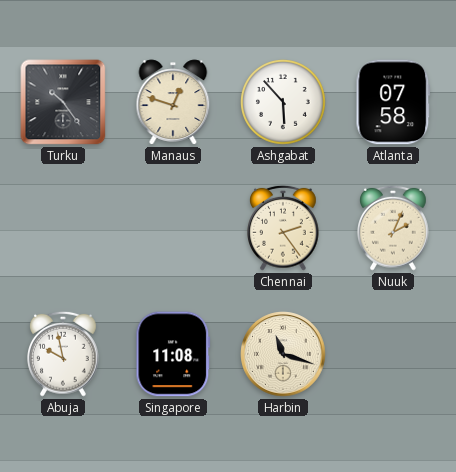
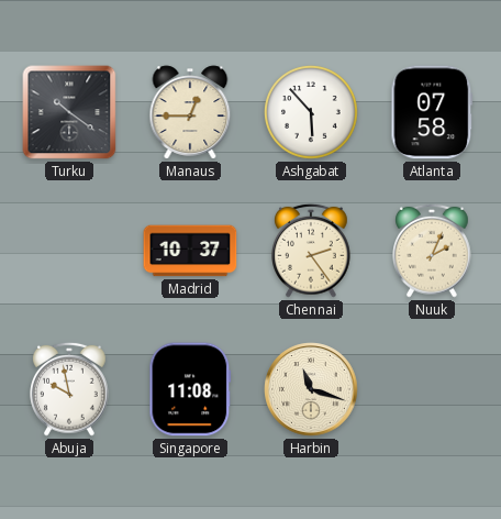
Turku: 10:24 -> 10:21 (69, 112)
Manaus: 12:48 -> 12:45 (190, 112)
Madrid: none -> 10:37 (190, 251)
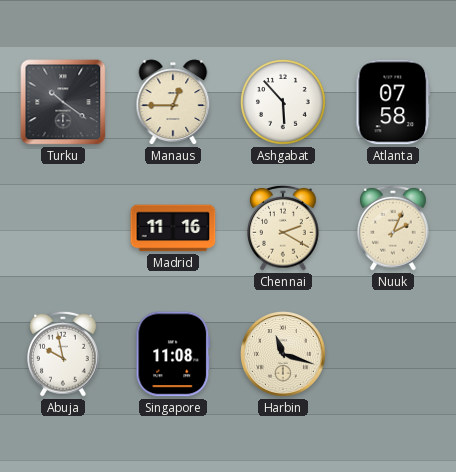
Madrid: 10:37 -> 11:16 (173, 228)
Chennai: 2:24 -> 2:20 (284, 228)
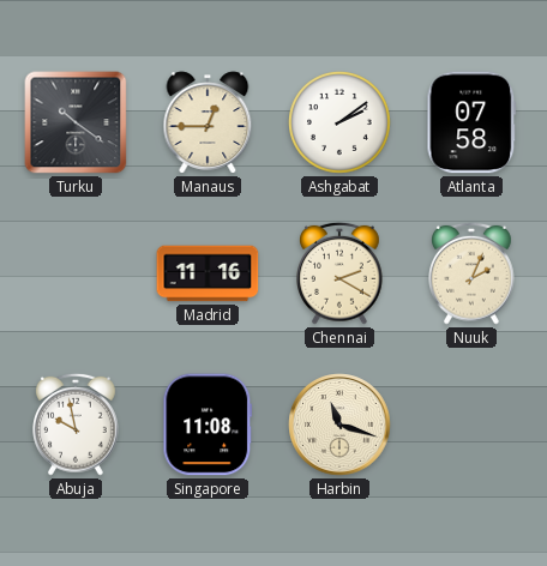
Ashgabat: 5:53 -> 2:09 (341, 124)
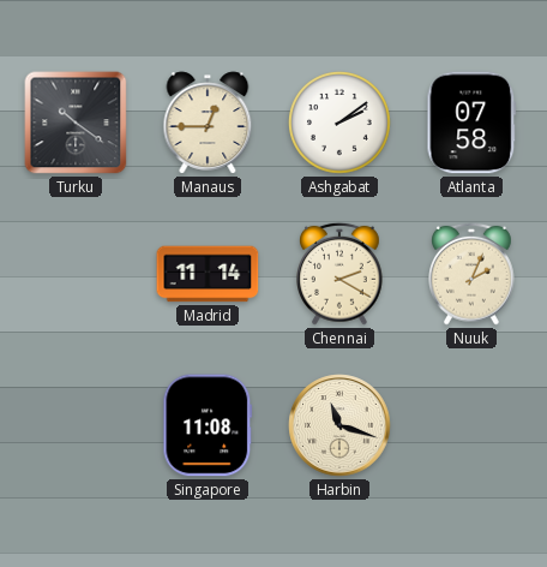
Madrid: 11:16 -> 11:14 (208, 274)
Abuja: 9:58 -> none (77, 424)
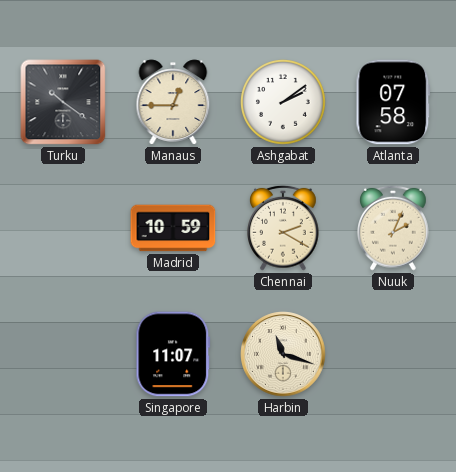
Madrid: 11:14 -> 10:59 (173, 228)
Singapore: 11:08 -> 11:07 (173, 354)
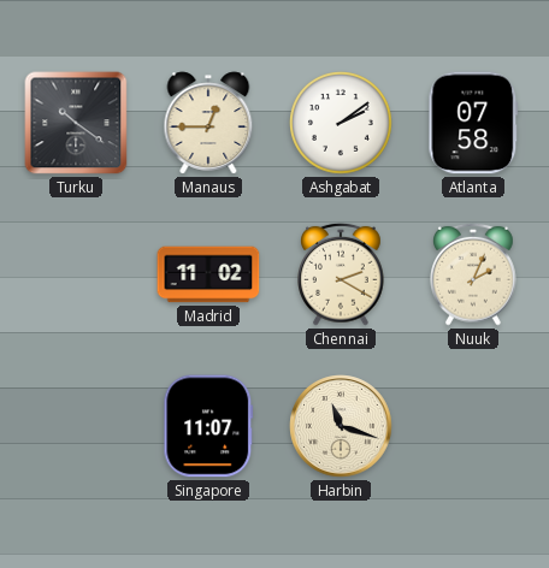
Madrid: 10:59 -> 11:02 (208, 274)
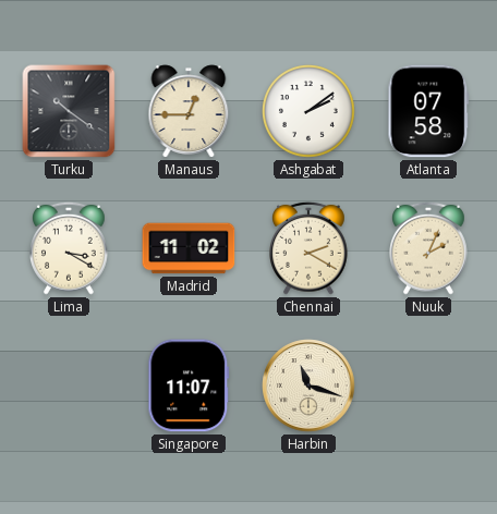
Lima: none -> 3:20 (70, 248)
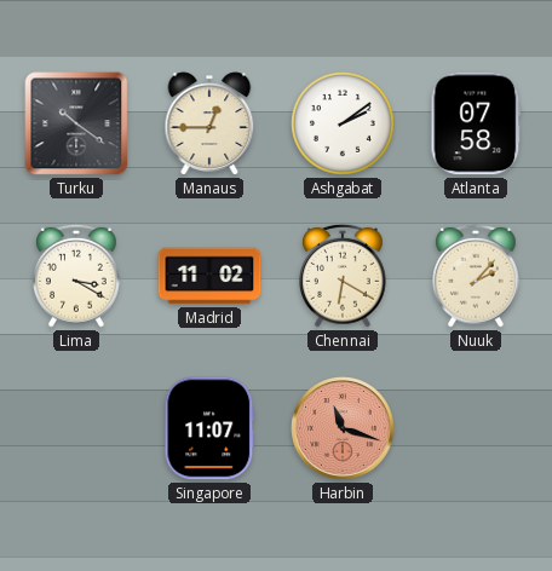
Chennai: 2:20 -> 6:20 (344, 276)
Nuuk: 2:04 -> 2:07 (477, 276)
Harbin dial: cream -> salmon (343, 428)
